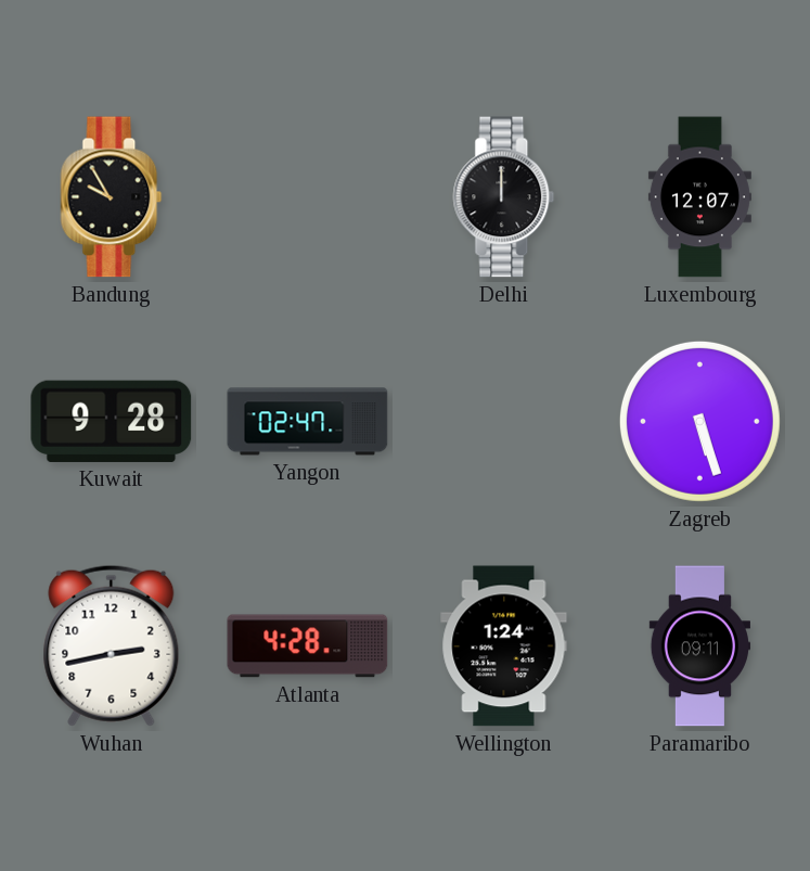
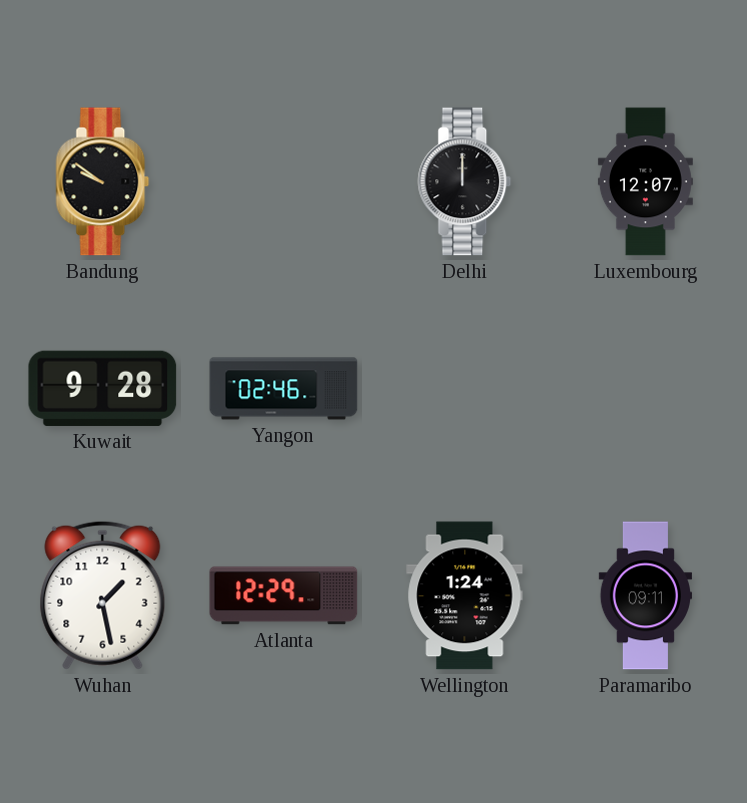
Bandung: 9:55 -> 9:51 (103, 182)
Yangon: 02:47 -> 02:46 (284, 389)
Zagreb: 5:27 -> none (699, 421)
Wuhan: 2:43 -> 1:28 (103, 595)
Atlanta: 4:28 -> 12:29 (284, 596)
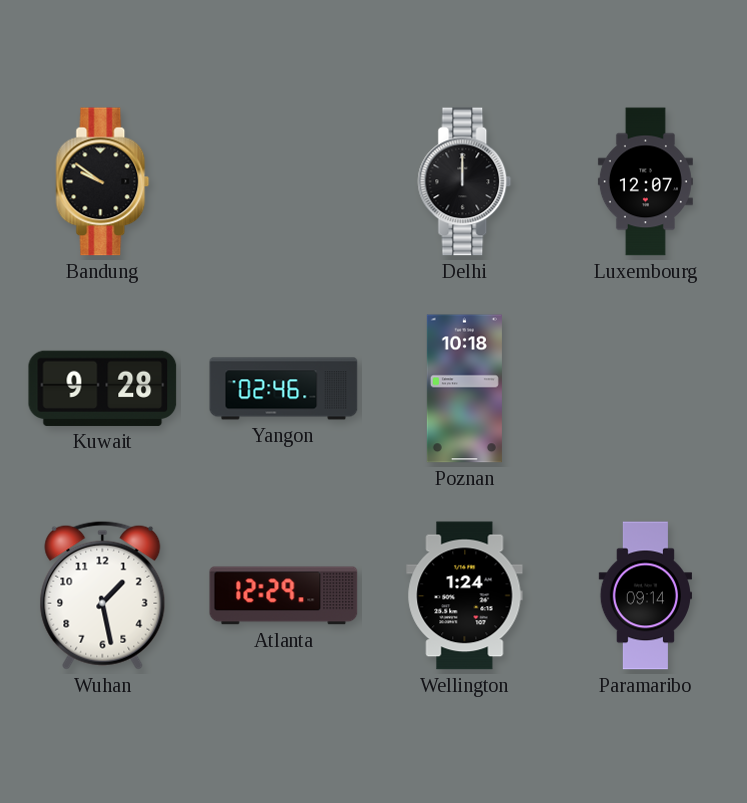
Poznan: none -> 10:18 (464, 389)
Paramaribo: 09:11 -> 09:14 (645, 596)
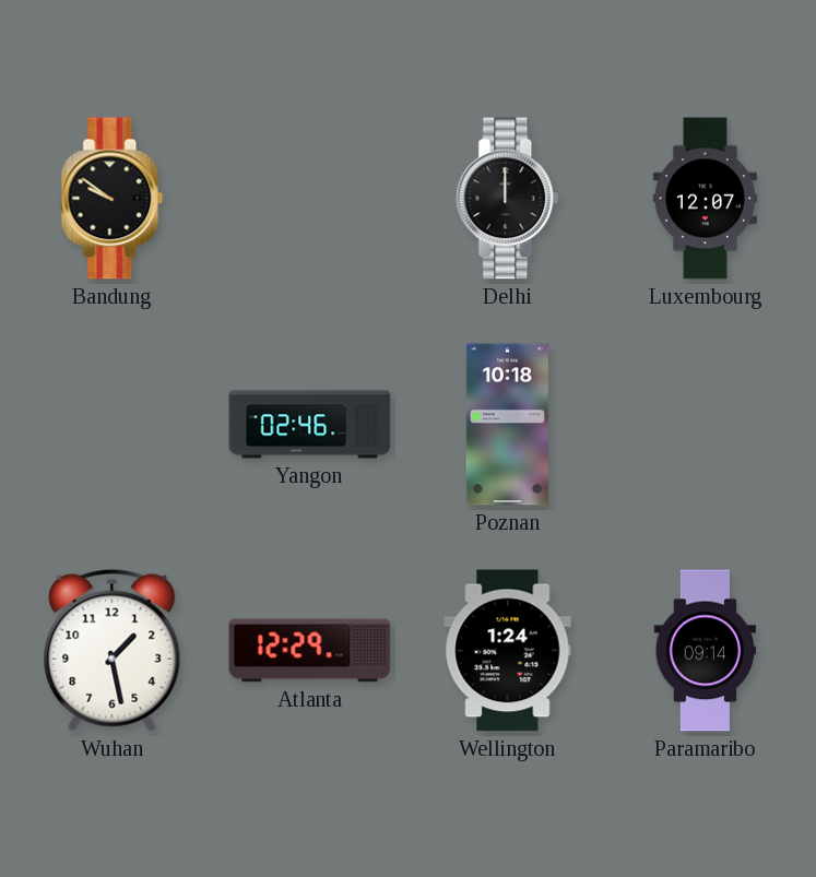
Kuwait: 9:28 -> none (103, 388)
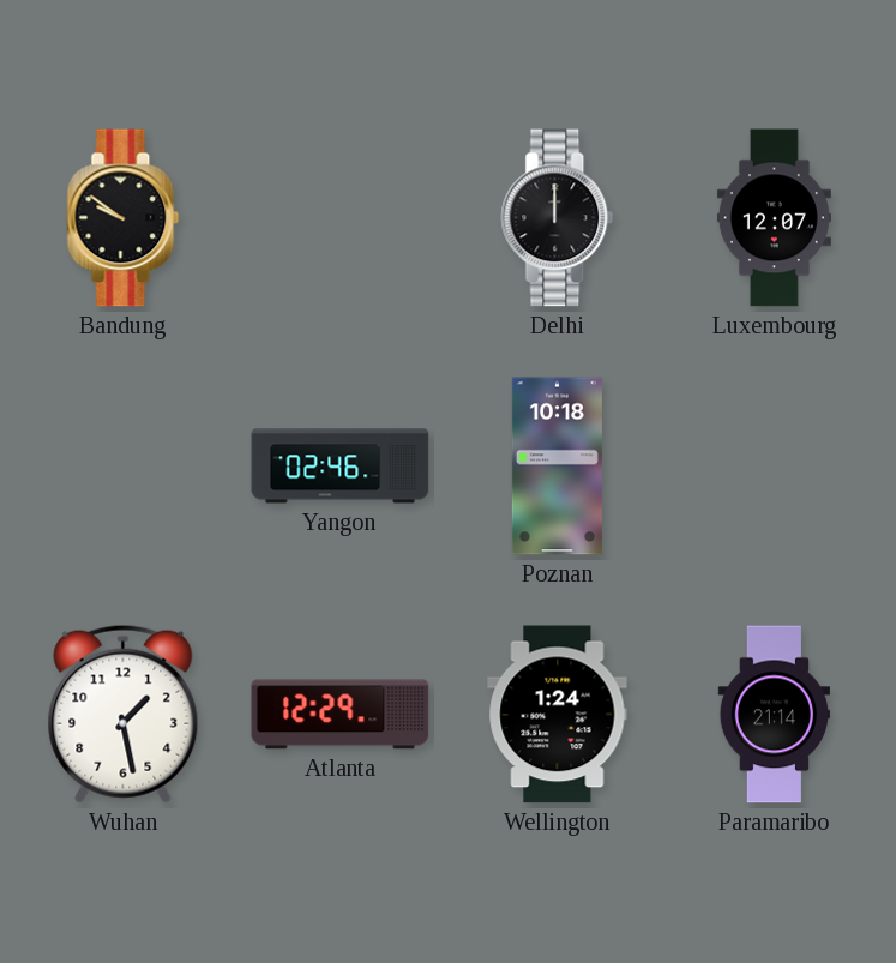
Paramaribo: 09:14 -> 21:14 (774, 715)
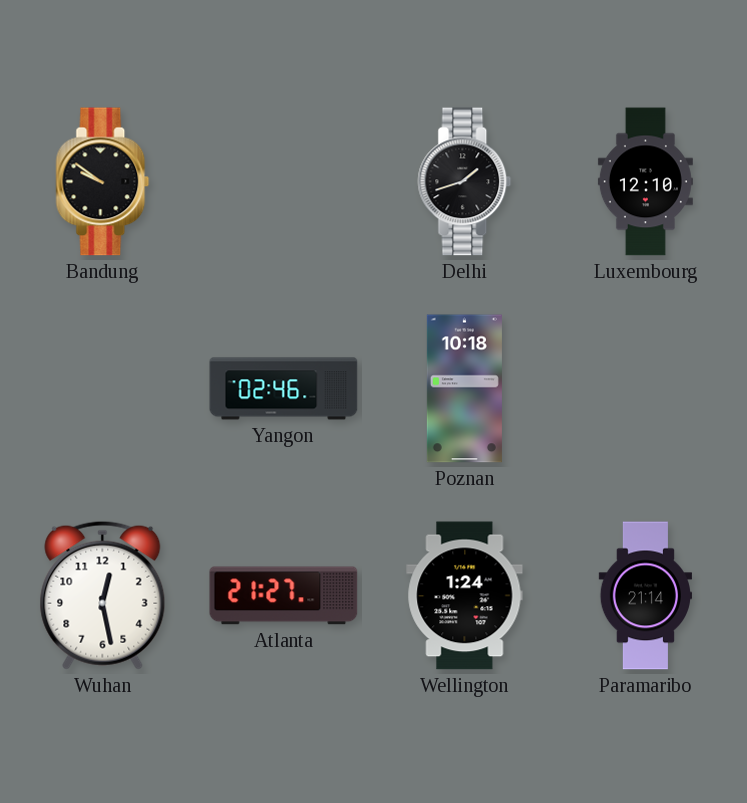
Delhi: 12:00 -> 1:42 (465, 182)
Luxembourg: 12:07 -> 12:10 (645, 182)
Wuhan: 1:28 -> 12:28 (103, 595)
Atlanta: 12:29 -> 21:27 (284, 596)
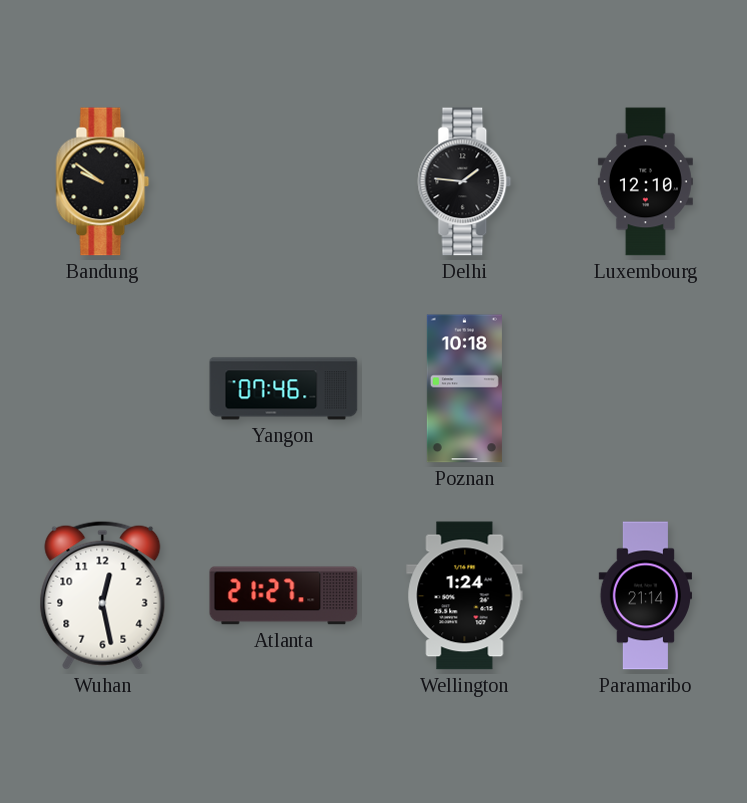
Delhi: 1:42 -> 1:46 (465, 182)
Yangon: 02:46 -> 07:46 (284, 389)
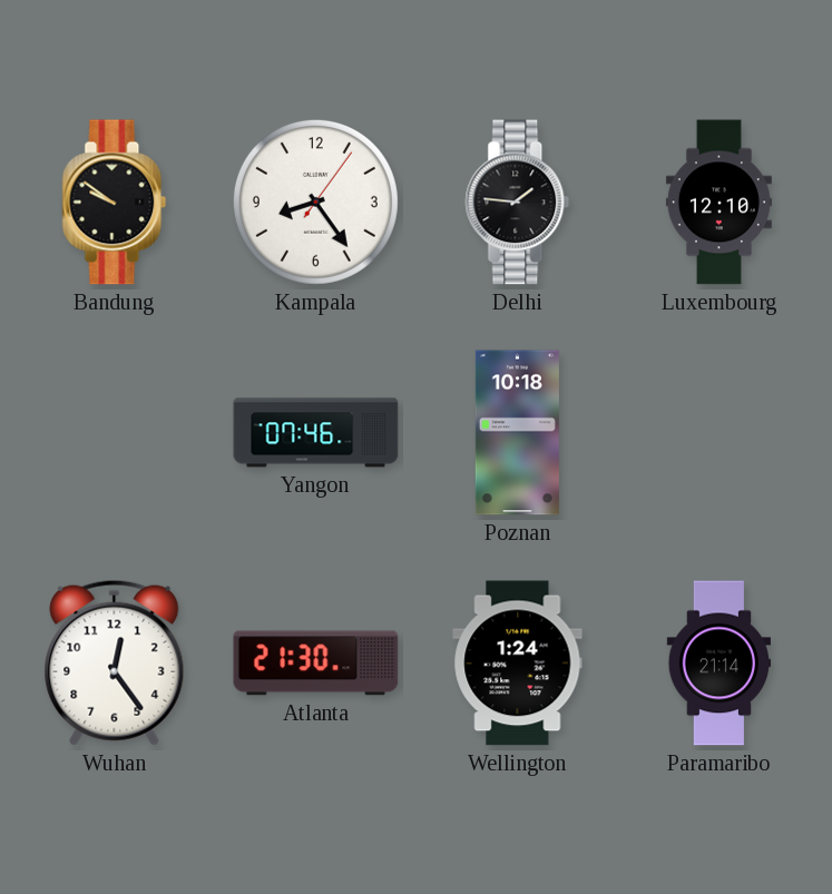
Kampala: none -> 8:24 (315, 202)
Wuhan: 12:28 -> 12:24 (115, 662)
Atlanta: 21:27 -> 21:30 (316, 664)
